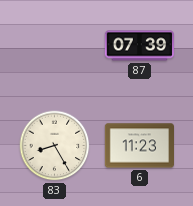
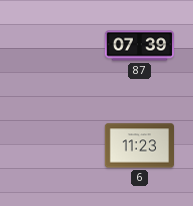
83: 8:25 -> none (55, 146)
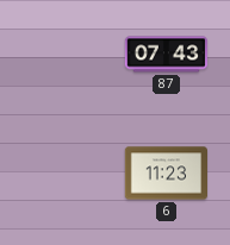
87: 07:39 -> 07:43 (166, 55)
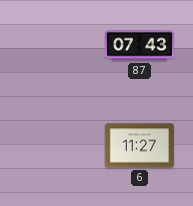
6: 11:23 -> 11:27 (139, 146)
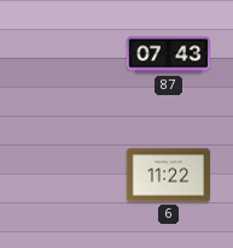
6: 11:27 -> 11:22 (168, 176)
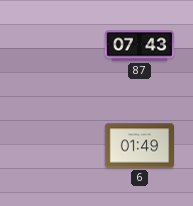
6: 11:22 -> 01:49 (139, 146)
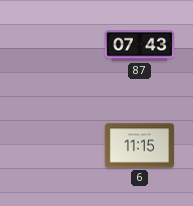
6: 01:49 -> 11:15 (139, 146)
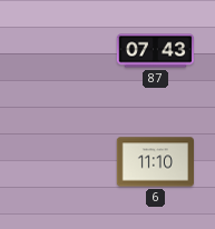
6: 11:15 -> 11:10 (155, 162)
